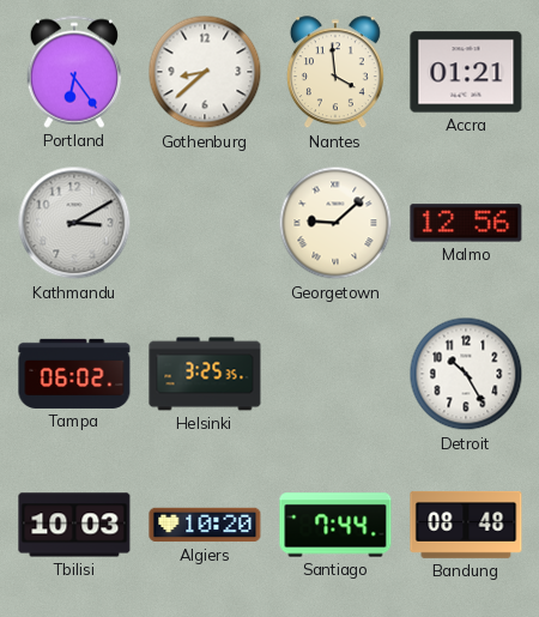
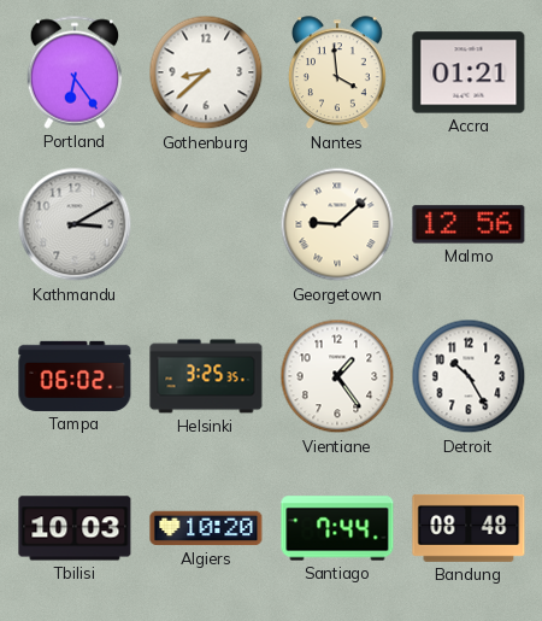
Vientiane: none -> 1:24 (337, 376)
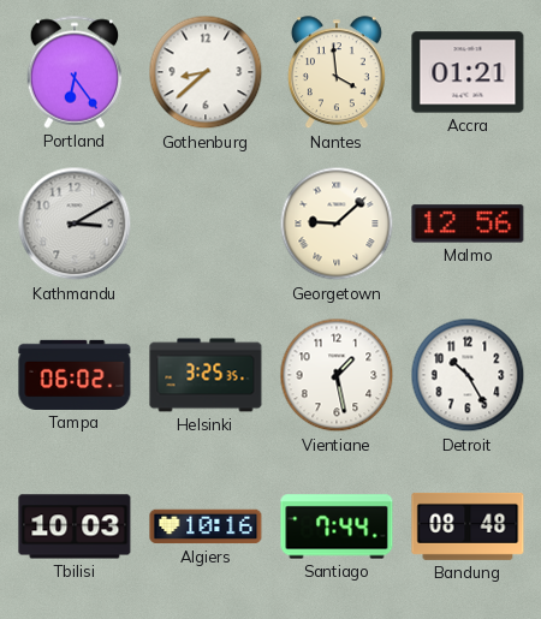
Vientiane: 1:24 -> 1:28 (337, 375)
Algiers: 10:20 -> 10:16 (206, 526)
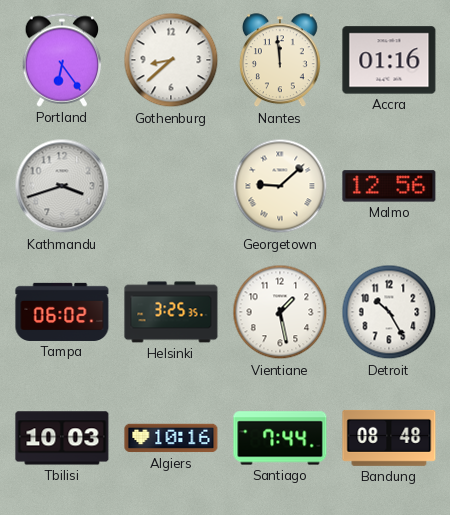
Nantes: 3:59 -> 11:59 (280, 61)
Accra: 01:21 -> 01:16 (389, 60)
Kathmandu: 3:10 -> 3:42 (62, 186)
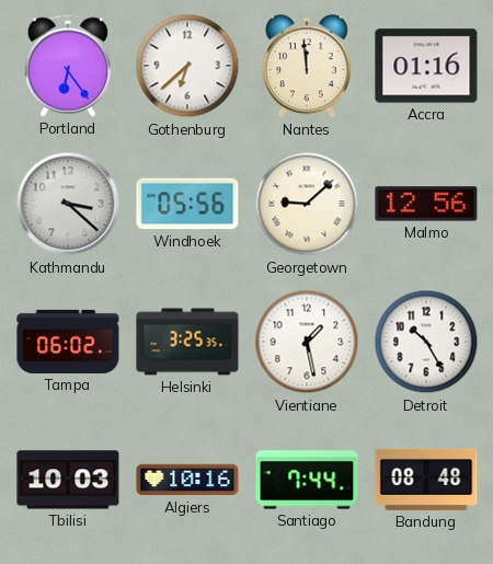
Gothenburg: 8:38 -> 6:38 (187, 66)
Kathmandu: 3:42 -> 3:22 (68, 204)
Windhoek: none -> 05:56 (187, 204)
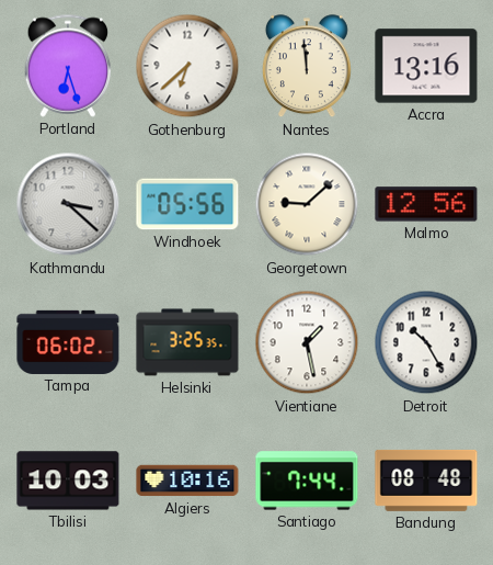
Portland: 6:24 -> 6:27 (68, 66)
Accra: 01:16 -> 13:16 (426, 66)
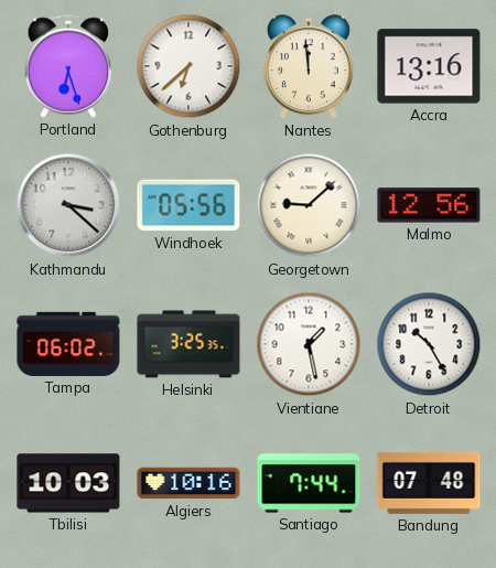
Bandung: 08:48 -> 07:48 (429, 483)
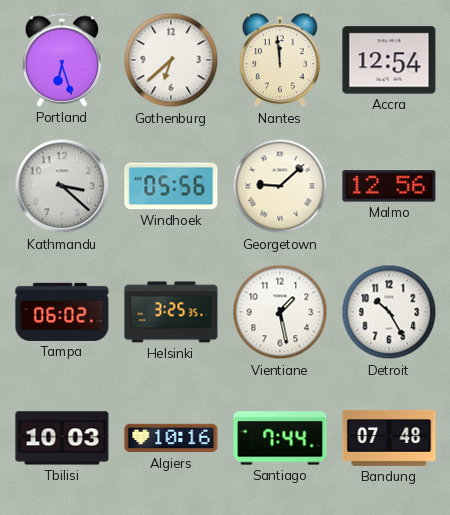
Accra: 13:16 -> 12:54 (389, 60)
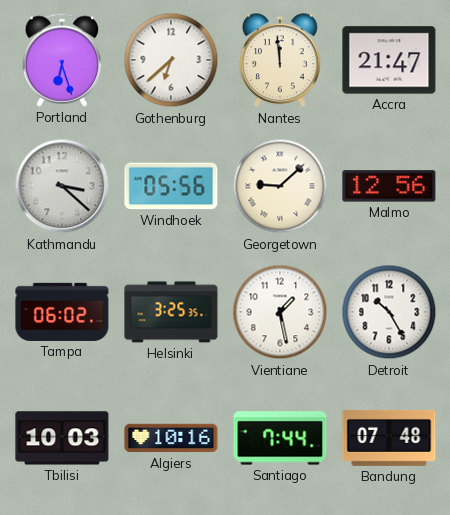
Accra: 12:54 -> 21:47 (389, 60)
